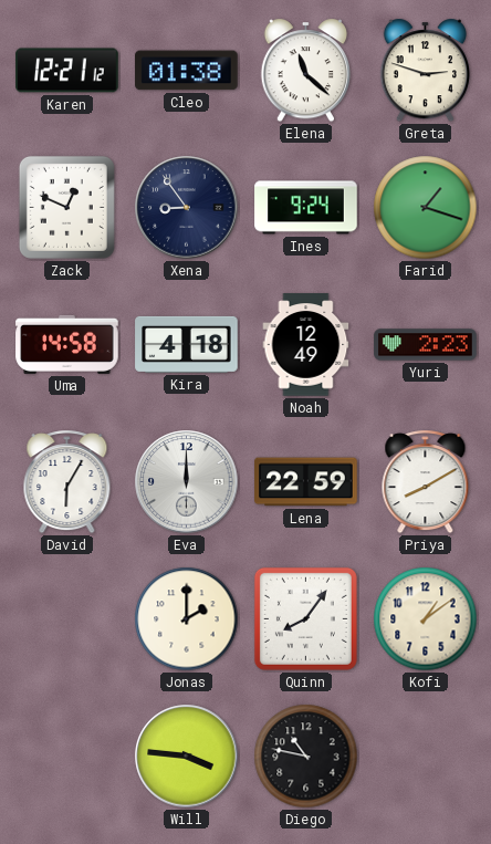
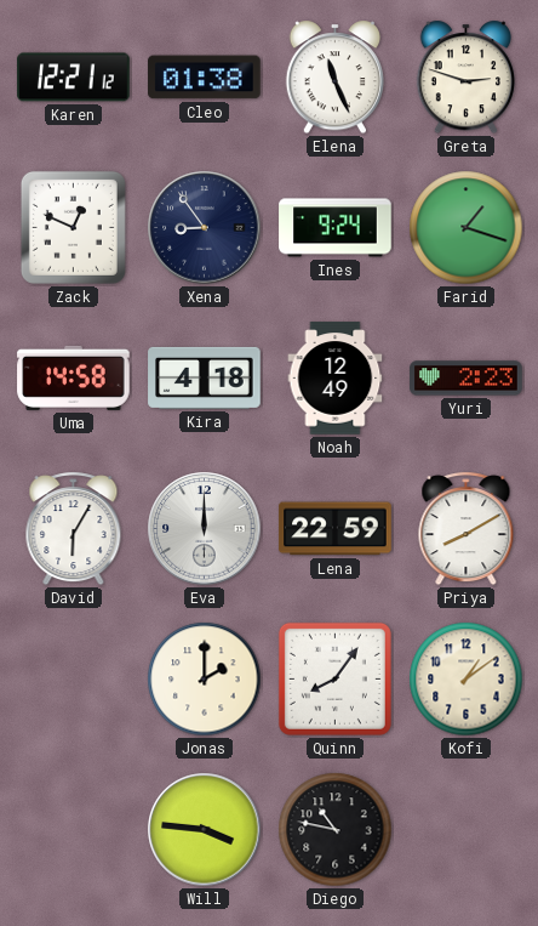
Elena: 11:22 -> 11:26 (334, 78)
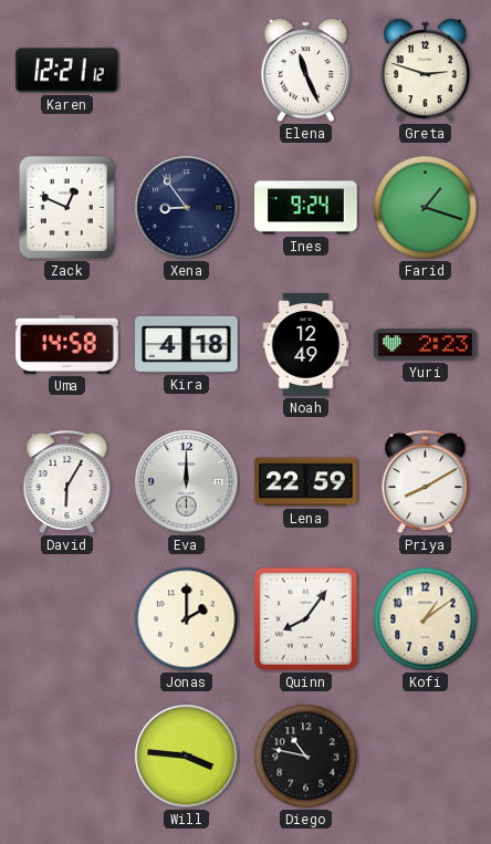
Cleo: 01:38 -> none (205, 78)
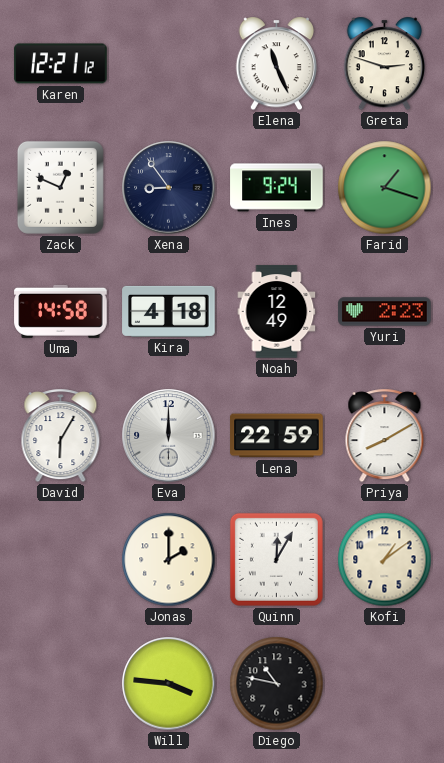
Quinn: 8:06 -> 12:05 (276, 559)
